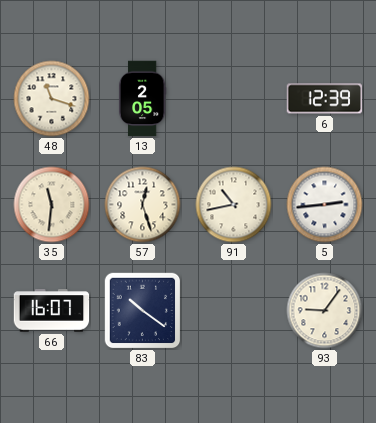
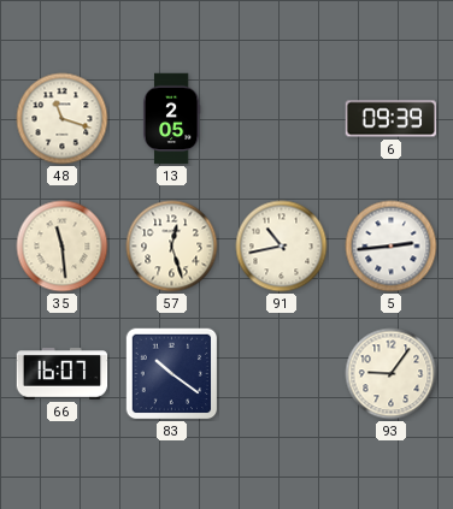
6: 12:39 -> 09:39 (392, 119)
35: 11:31 -> 11:29 (63, 247)
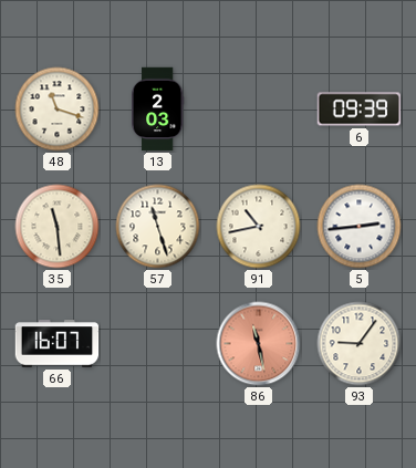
13: 2:05 -> 2:03 (157, 110)
57: 12:27 -> 11:27 (158, 227)
83: 10:21 -> none (171, 373)
86: none -> 11:28 (259, 344)
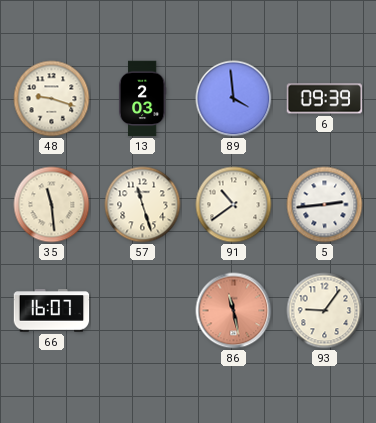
48: 11:18 -> 9:18 (52, 99)
89: none -> 3:59 (234, 99)
91: 10:43 -> 10:39 (234, 205)
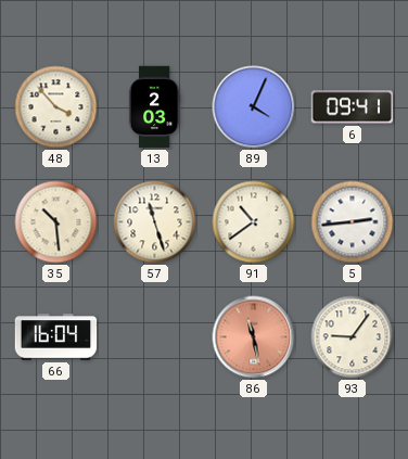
48: 9:18 -> 3:53 (56, 107)
89: 3:59 -> 4:04 (254, 107)
6: 09:39 -> 09:41 (353, 107)
35: 11:29 -> 10:29 (56, 222)
66: 16:07 -> 16:04 (56, 337)
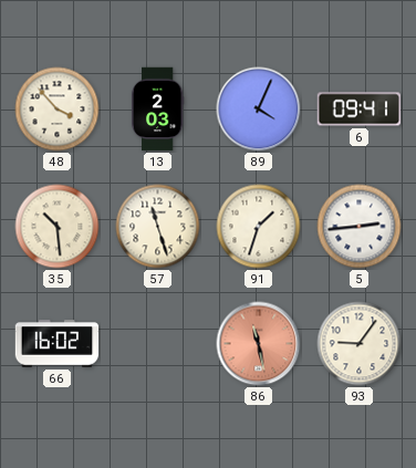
91: 10:39 -> 1:33 (259, 227)
66: 16:04 -> 16:02 (58, 344)
